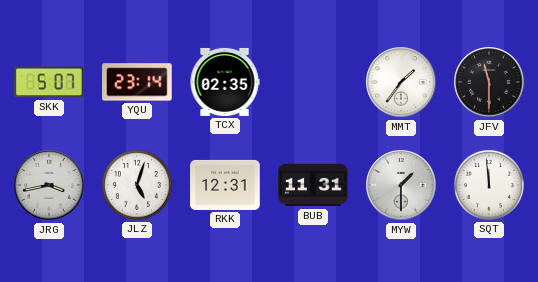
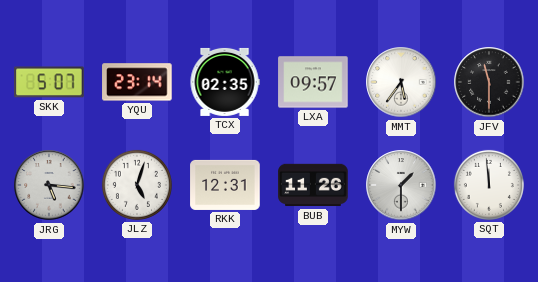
LXA: none -> 09:57 (313, 82)
MMT: 1:36 -> 5:36 (401, 82)
JRG: 3:43 -> 5:16 (49, 185)
BUB: 11:31 -> 11:26 (313, 185)
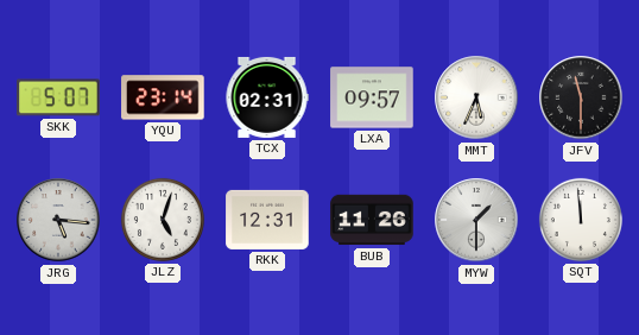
TCX: 02:35 -> 02:31 (267, 97)
MMT: 5:36 -> 5:34 (476, 97)
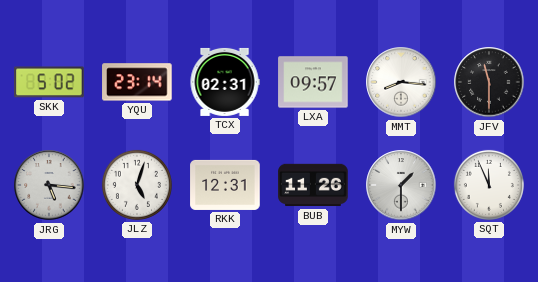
SKK: 5:07 -> 5:02 (49, 82)
MMT: 5:34 -> 8:16 (401, 82)
SQT: 11:59 -> 11:56 (489, 185)
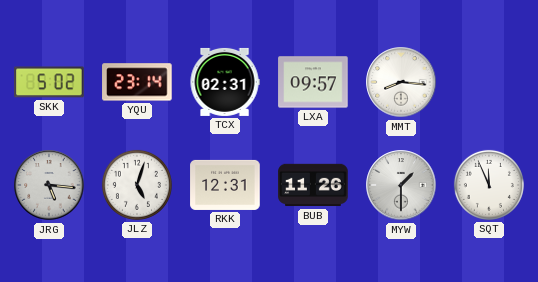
JFV: 11:30 -> none (489, 82)
